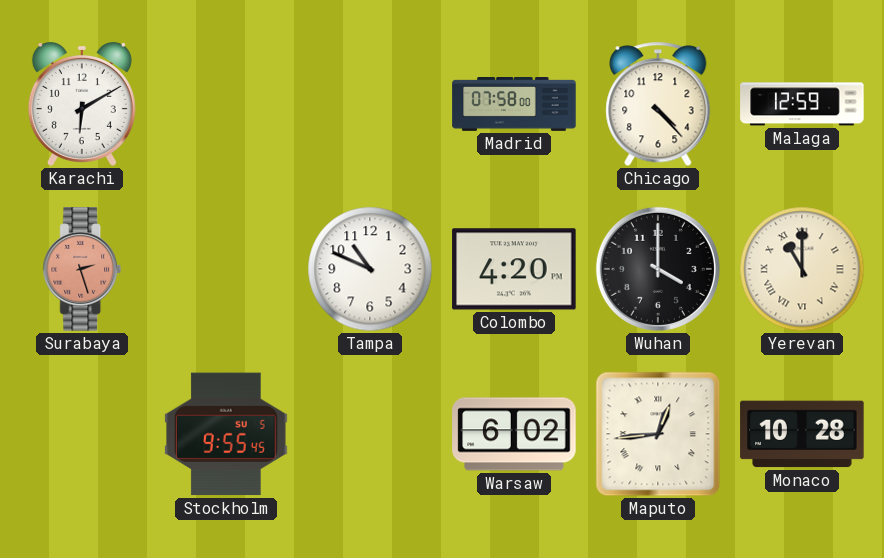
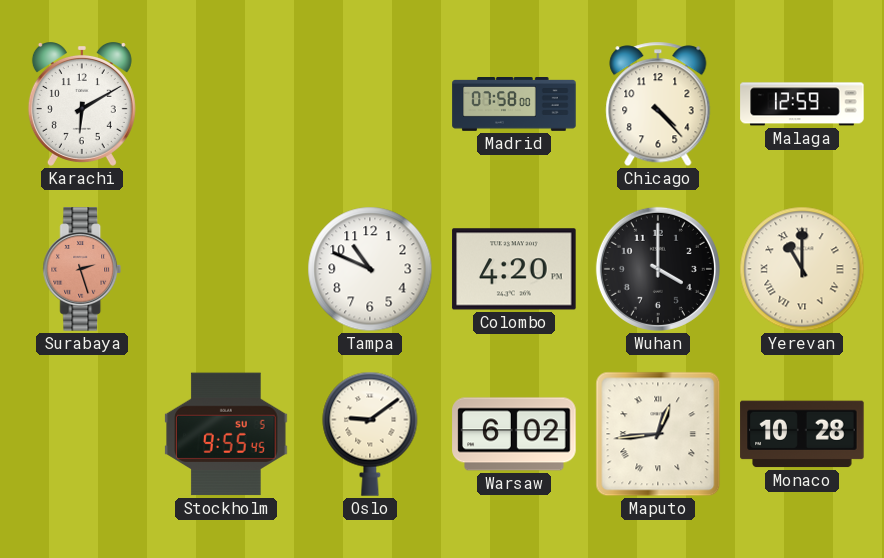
Oslo: none -> 9:09 (370, 434)
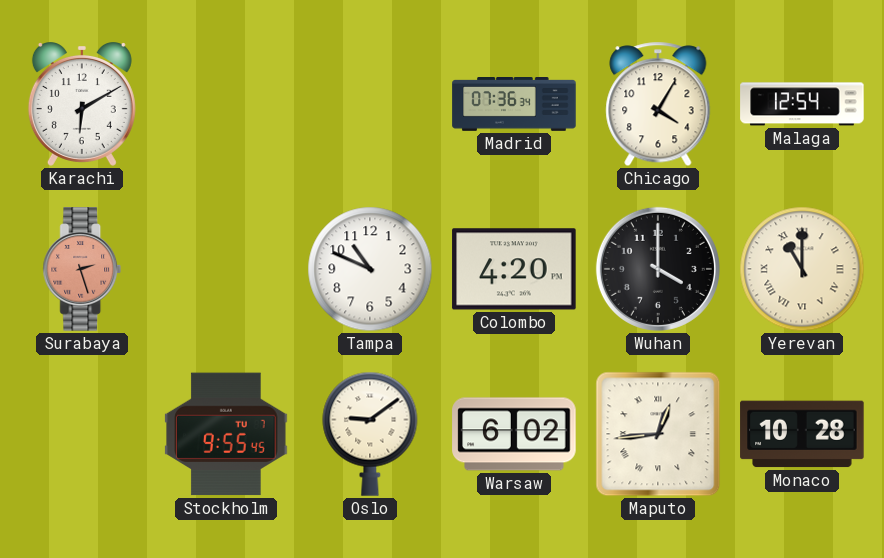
Madrid: 07:58 -> 07:36 (514, 105)
Chicago: 4:23 -> 4:05 (658, 104)
Malaga: 12:59 -> 12:54 (802, 104)
Stockholm date: SU 5 -> TU 7 (226, 434)
